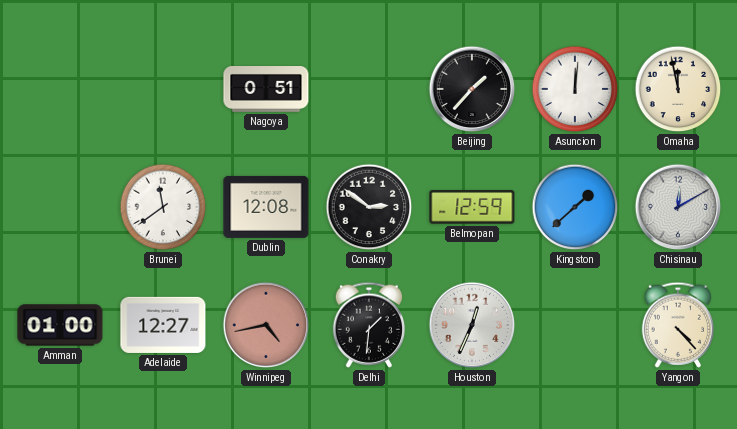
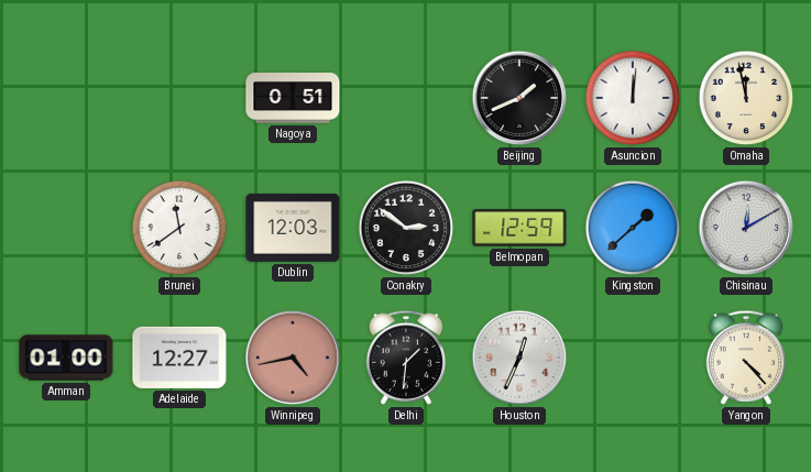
Beijing: 1:37 -> 1:41 (519, 98)
Dublin: 12:08 -> 12:03 (293, 228)
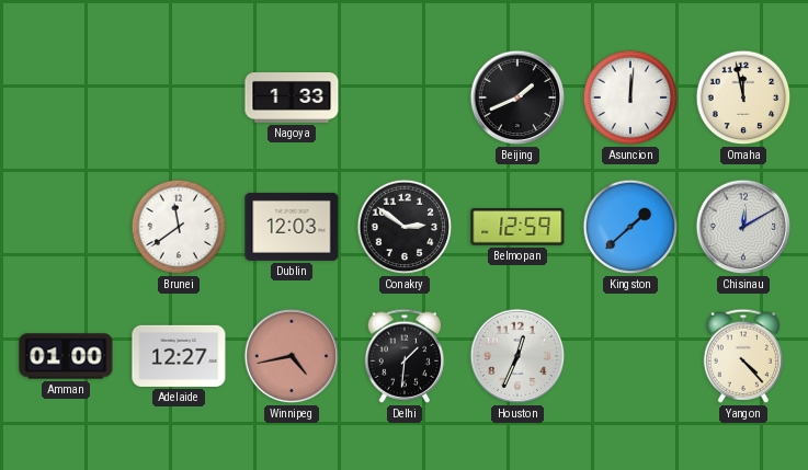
Nagoya: 0:51 -> 1:33 (292, 99)
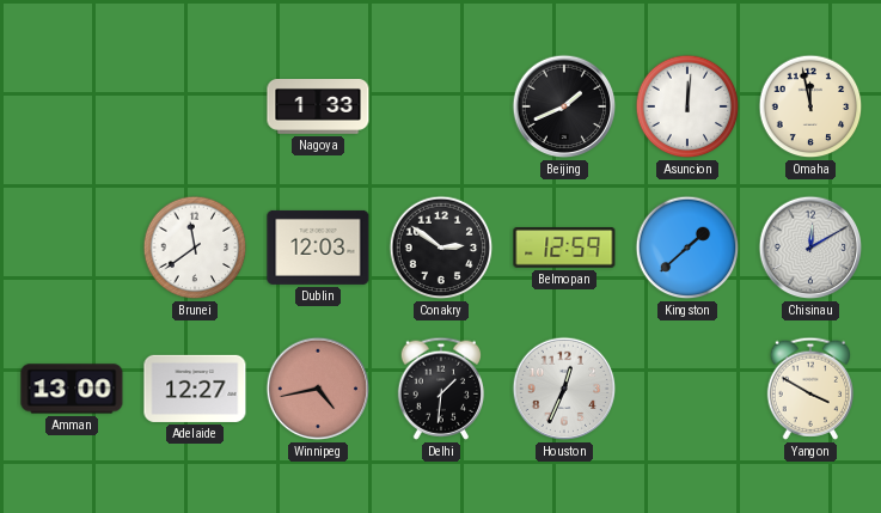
Amman: 01:00 -> 13:00 (72, 389)
Yangon: 4:23 -> 3:50 (809, 389)
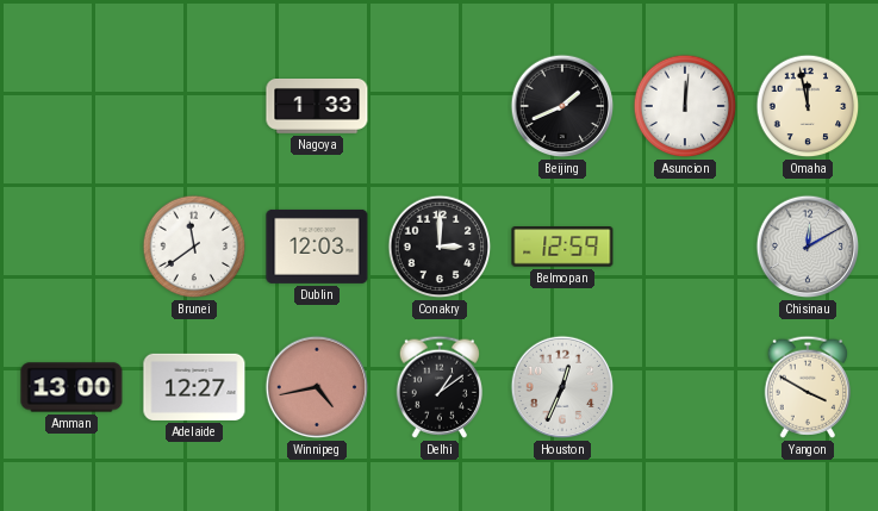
Conakry: 2:51 -> 3:00 (440, 247)
Kingston: 1:38 -> none (687, 248)
Delhi: 1:31 -> 1:09 (438, 387)
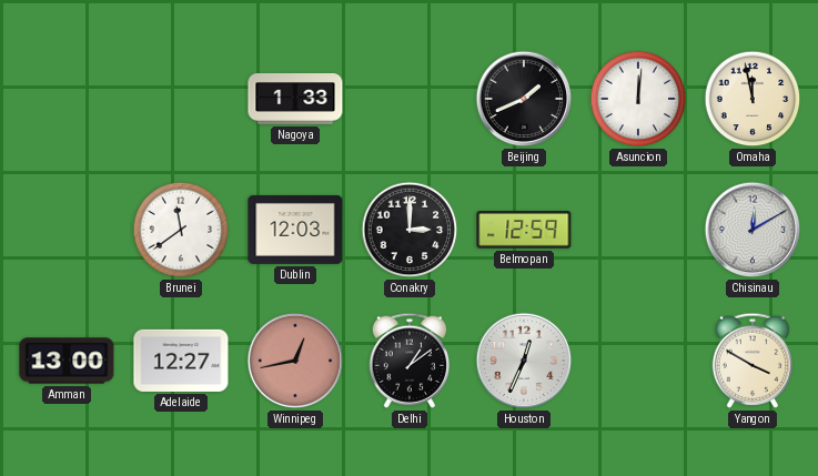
Winnipeg: 4:43 -> 12:43 (295, 361)
